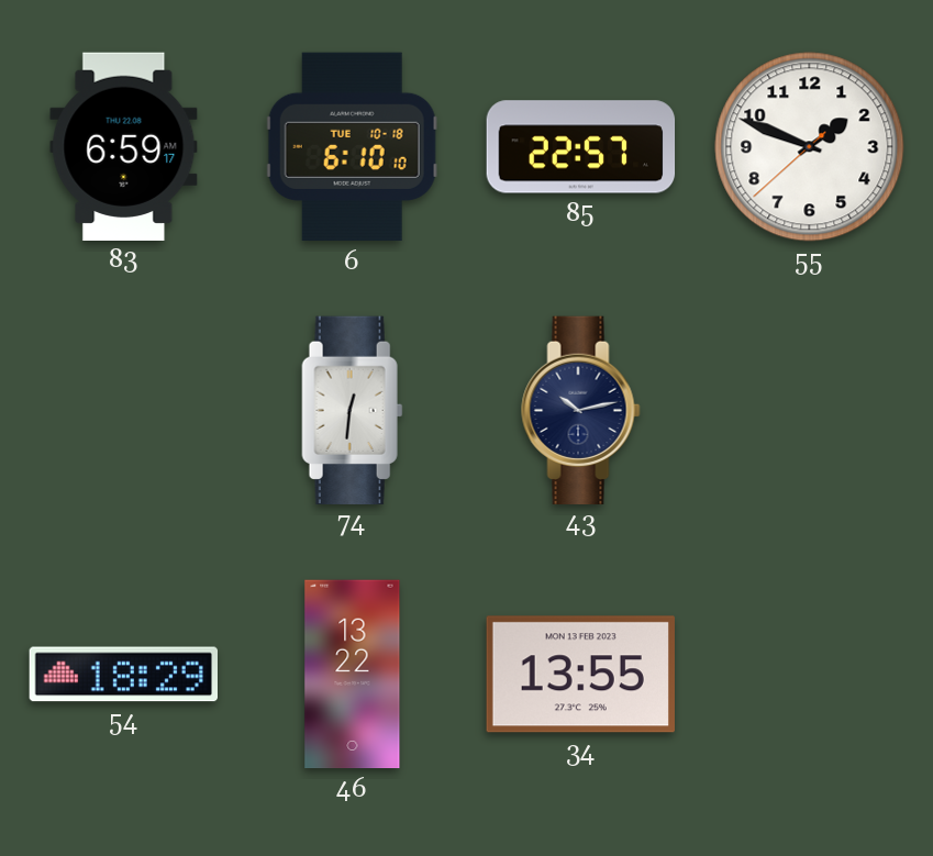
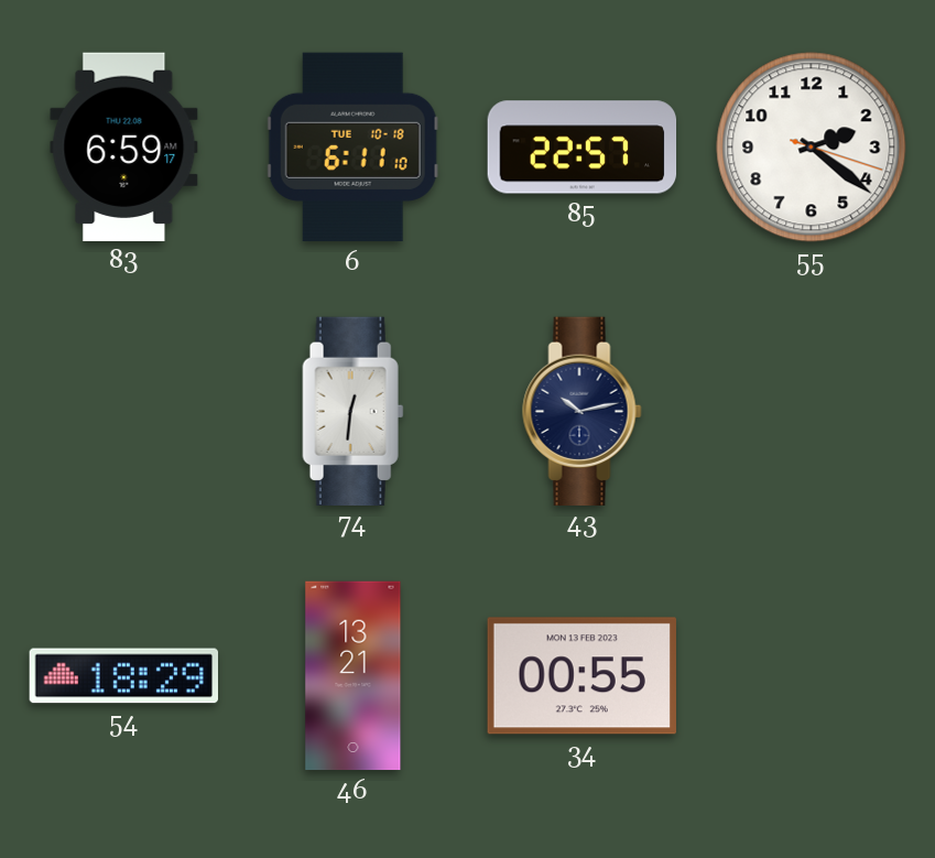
6: 6:10 -> 6:11 (352, 148)
55: 1:48 -> 2:21 (812, 148)
46: 13:22 -> 13:21 (354, 676)
34: 13:55 -> 00:55 (581, 676)
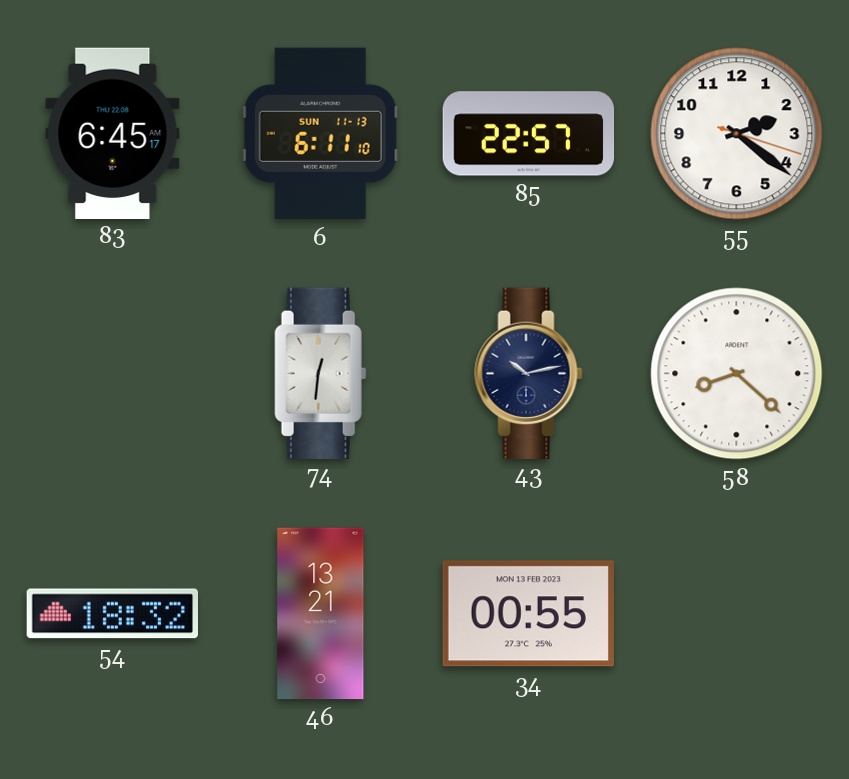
83: 6:59 -> 6:45 (113, 133)
6 date: TUE 10-18 -> SUN 11-13 (320, 134)
58: none -> 8:22 (737, 374)
54: 18:29 -> 18:32 (112, 614)
